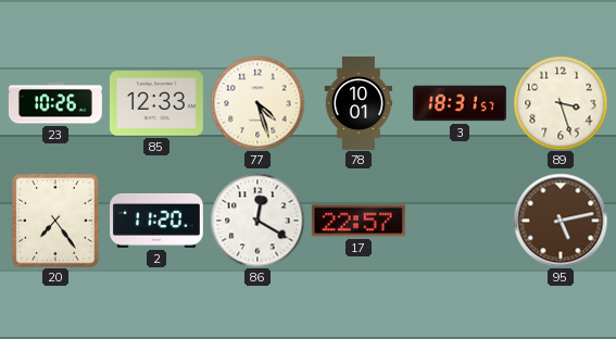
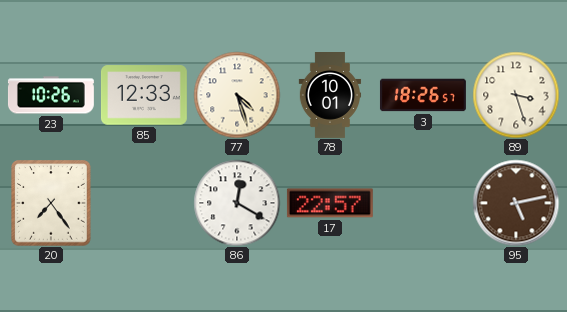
3: 18:31 -> 18:26 (423, 95)
2: 11:20 -> none (158, 221)
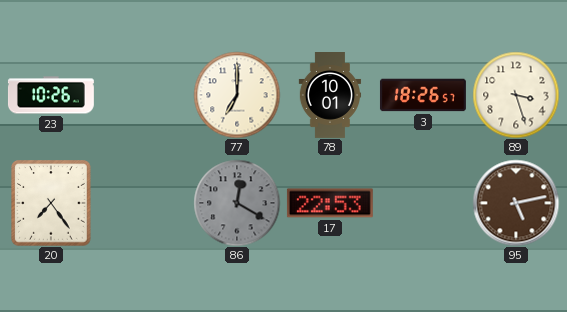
85: 12:33 -> none (144, 95)
77: 4:27 -> 7:00 (237, 95)
86 dial: white -> grey (237, 203)
17: 22:57 -> 22:53 (330, 203)
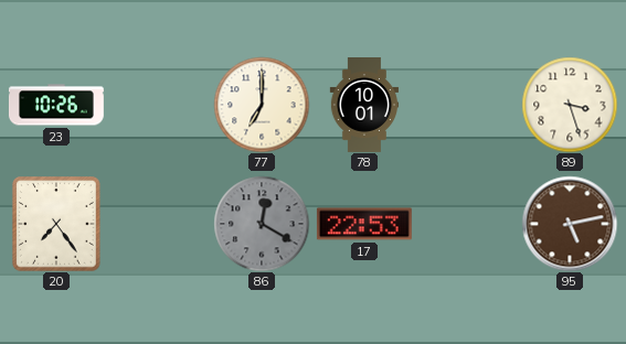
3: 18:26 -> none (423, 95)
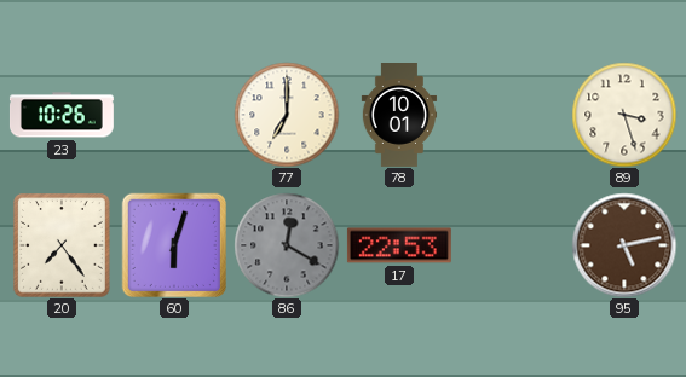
60: none -> 6:03 (173, 244)
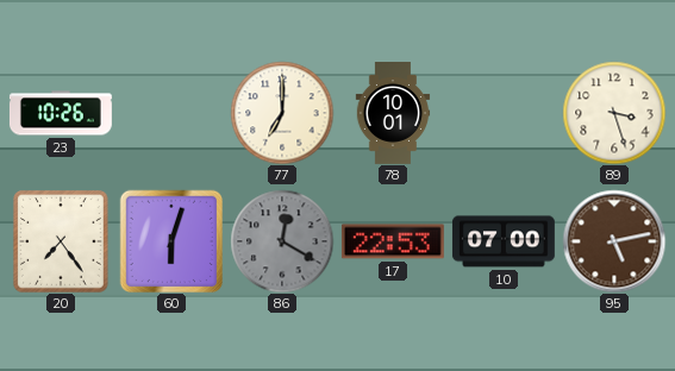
10: none -> 07:00 (504, 241)
